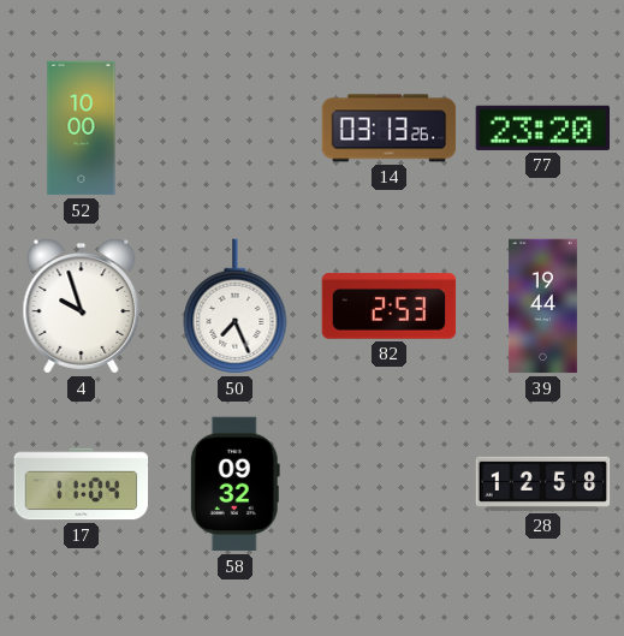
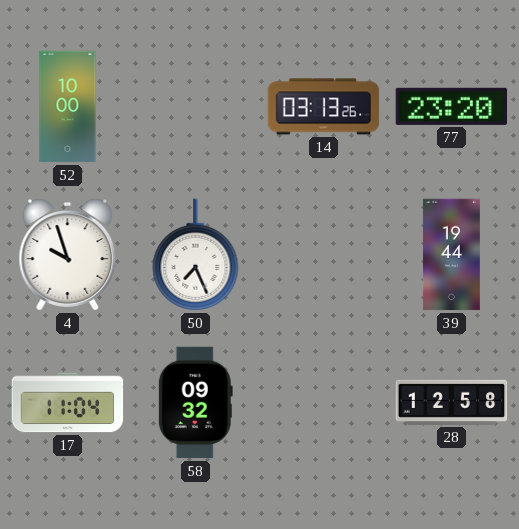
82: 2:53 -> none (390, 307)
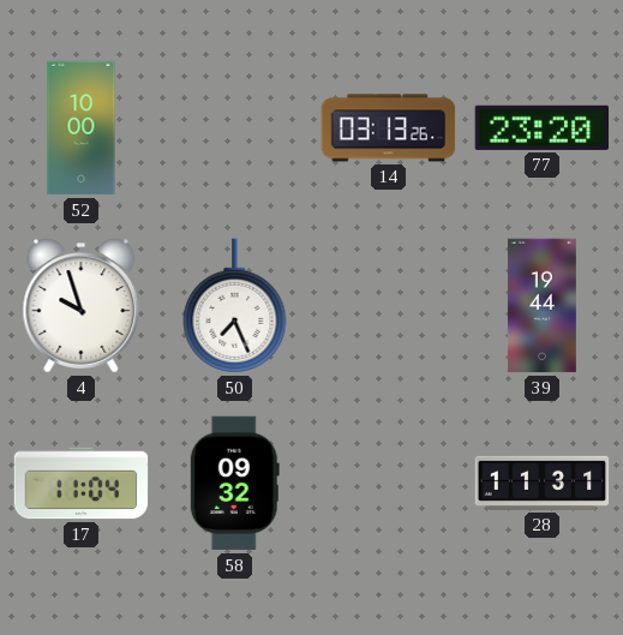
28: 12:58 -> 11:31 (543, 483)
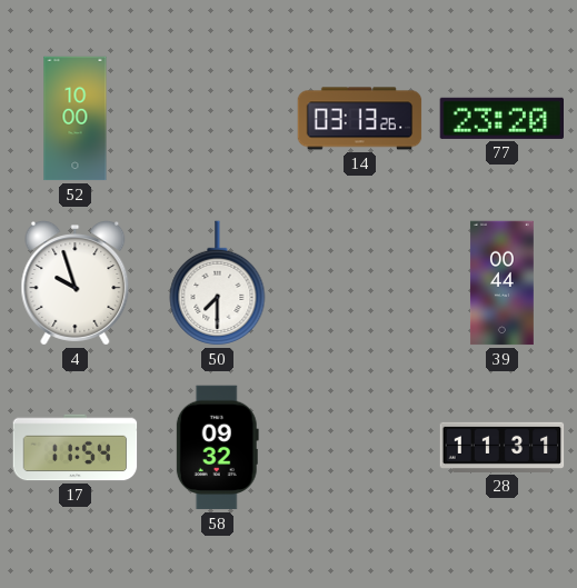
50: 7:26 -> 7:30 (218, 283)
39: 19:44 -> 00:44 (501, 283)
17: 11:04 -> 11:54 (76, 448)
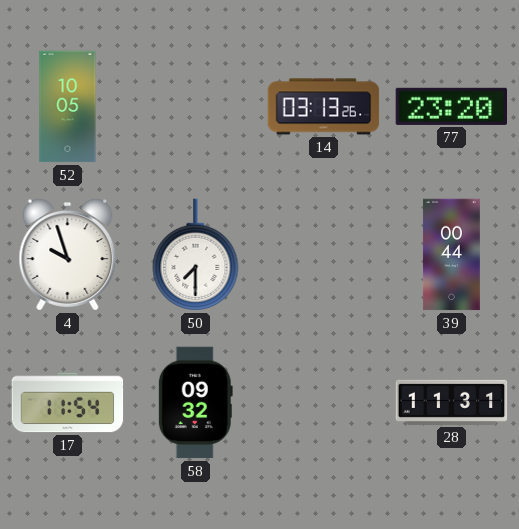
52: 10:00 -> 10:05 (68, 107)
